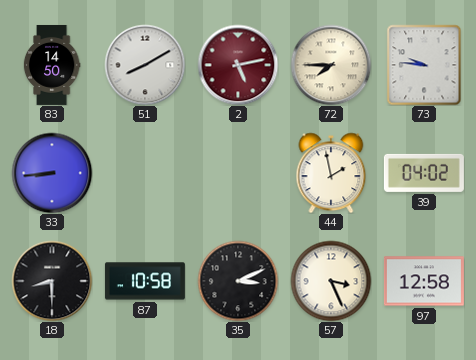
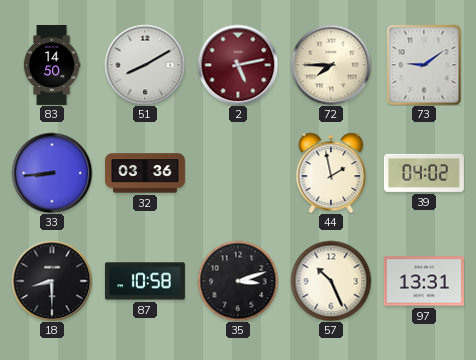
73: 9:46 -> 9:09 (424, 65)
32: none -> 03:36 (145, 173)
35: 3:11 -> 3:12 (238, 281)
57: 3:26 -> 10:26 (331, 281)
97: 12:58 -> 13:31 (424, 281)
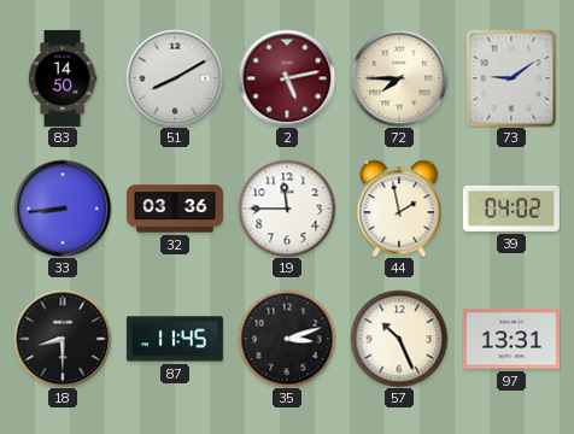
19: none -> 11:45 (287, 209)
87: 10:58 -> 11:45 (175, 339)
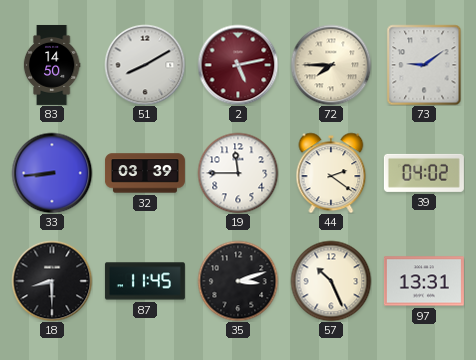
32: 03:36 -> 03:39 (145, 173)
44: 1:58 -> 2:21 (331, 173)
